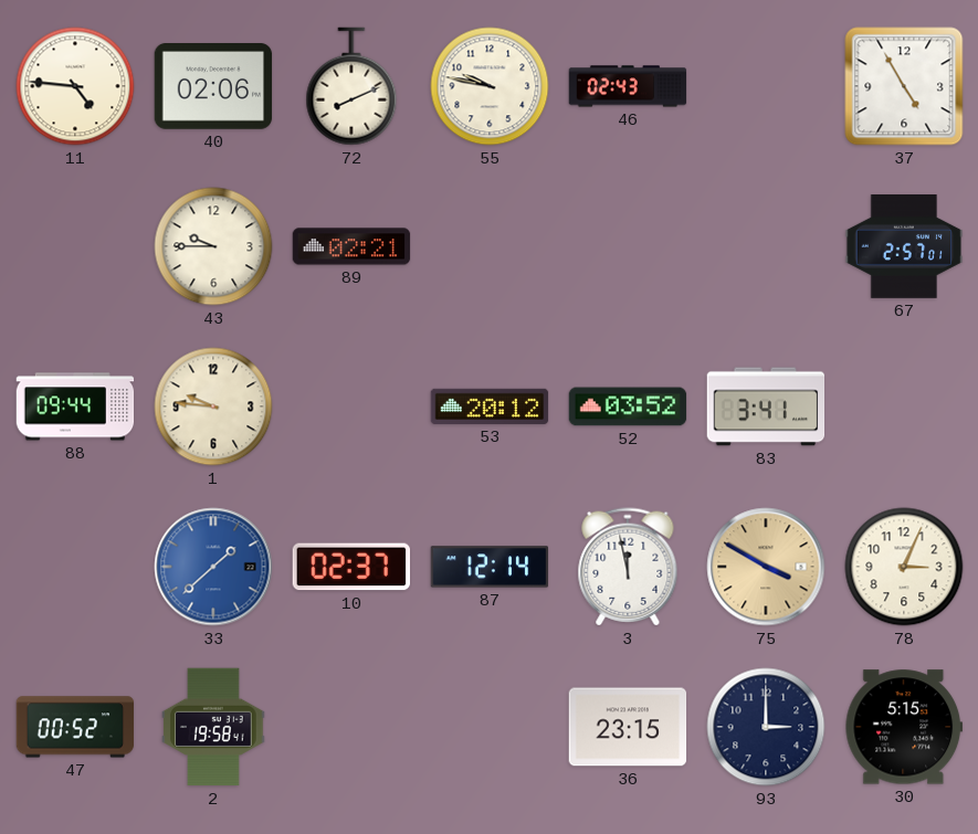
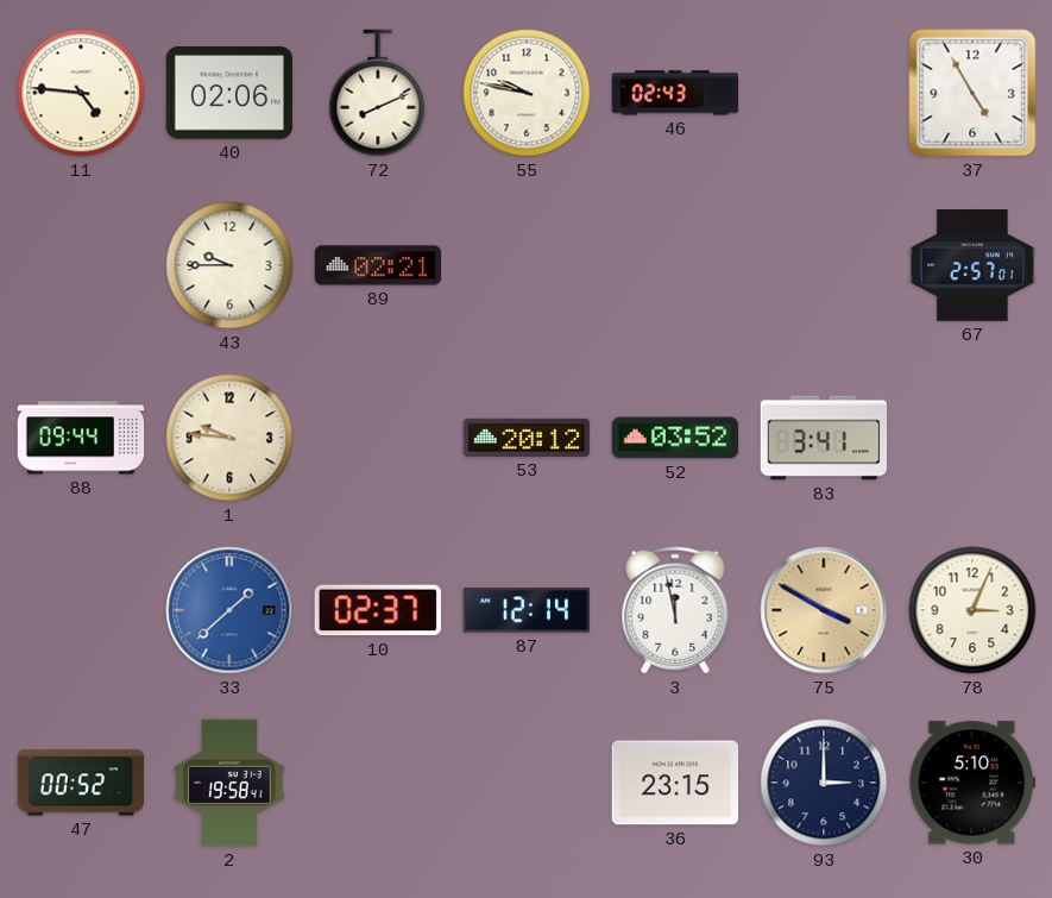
30: 5:15 -> 5:10 (972, 783)
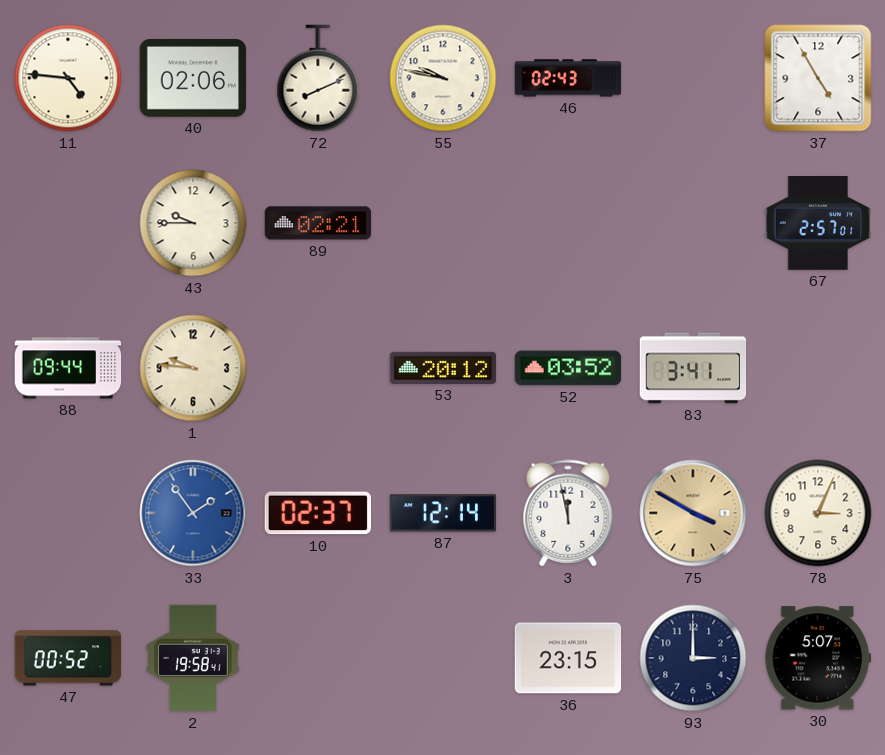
33: 1:38 -> 1:54 (193, 513)
30: 5:10 -> 5:07 (818, 658)
